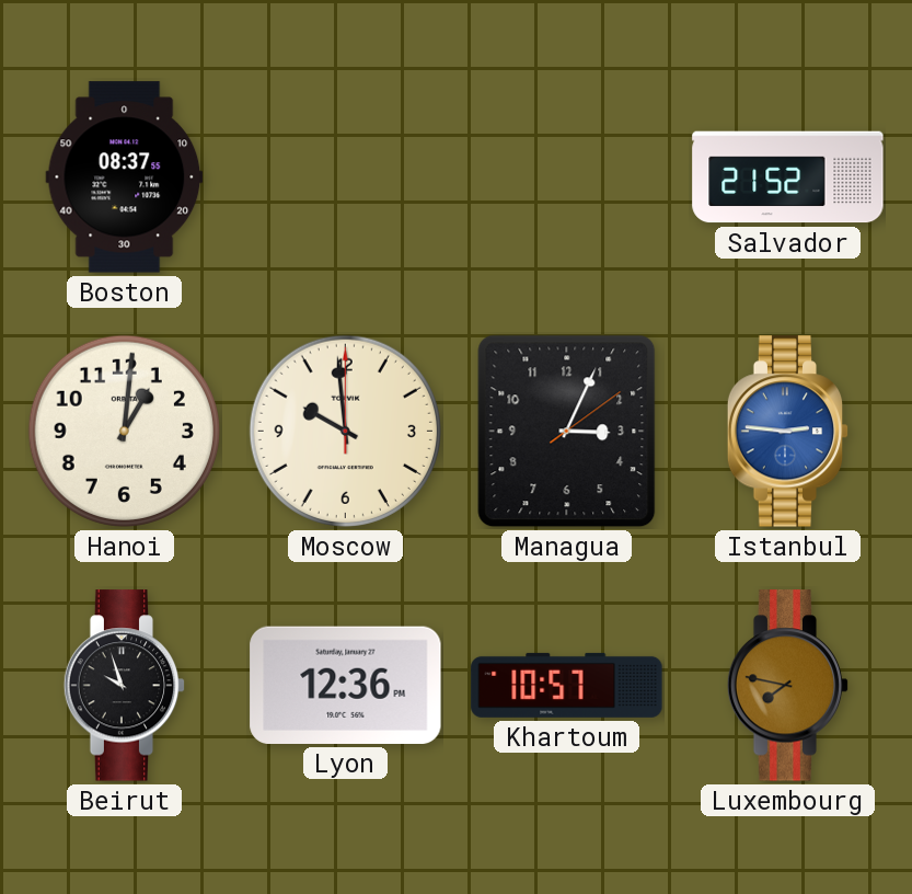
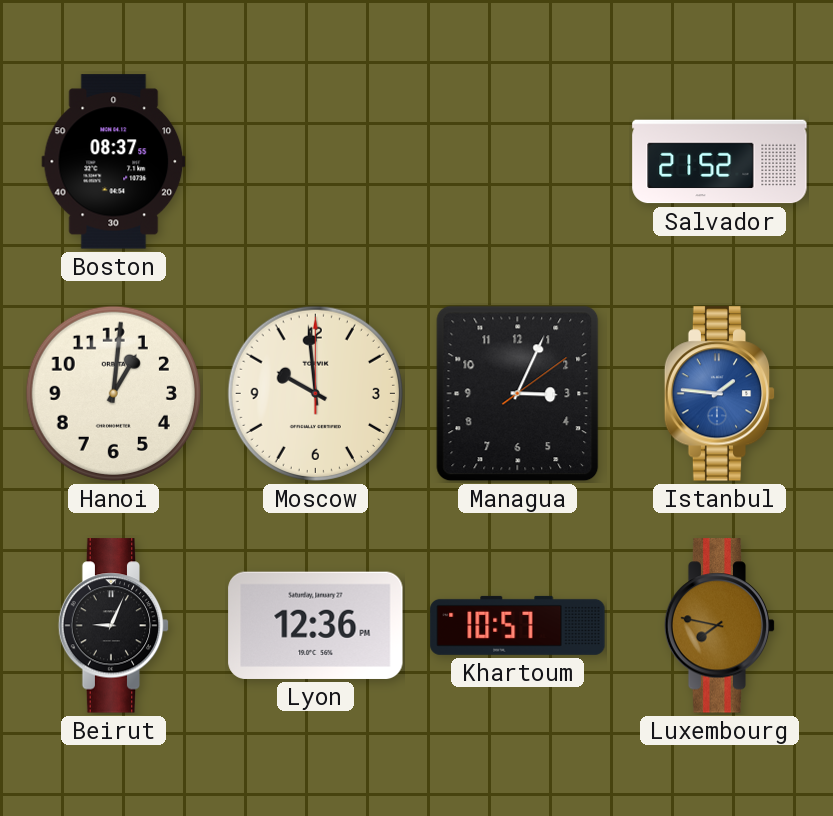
Istanbul: 2:46 -> 1:46 (720, 394)
Beirut: 9:57 -> 9:04 (114, 626)
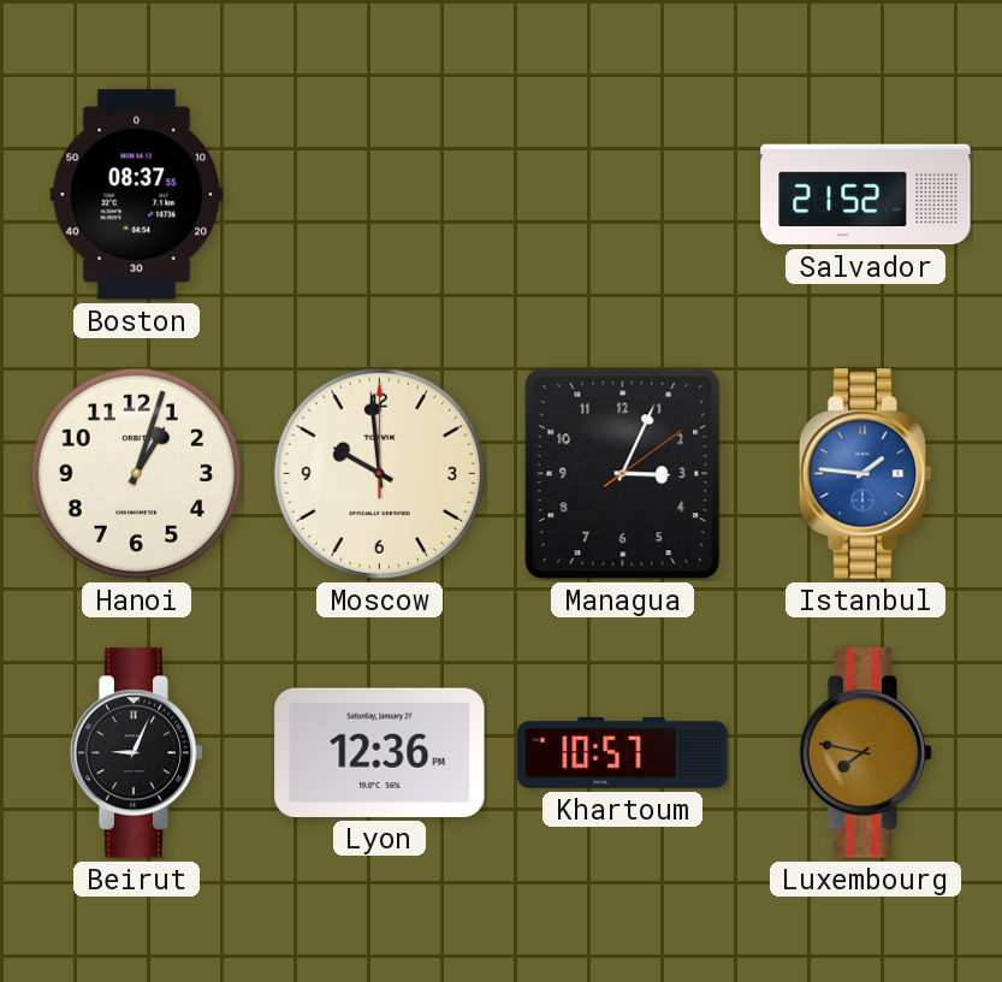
Hanoi: 1:01 -> 1:03 (136, 473)
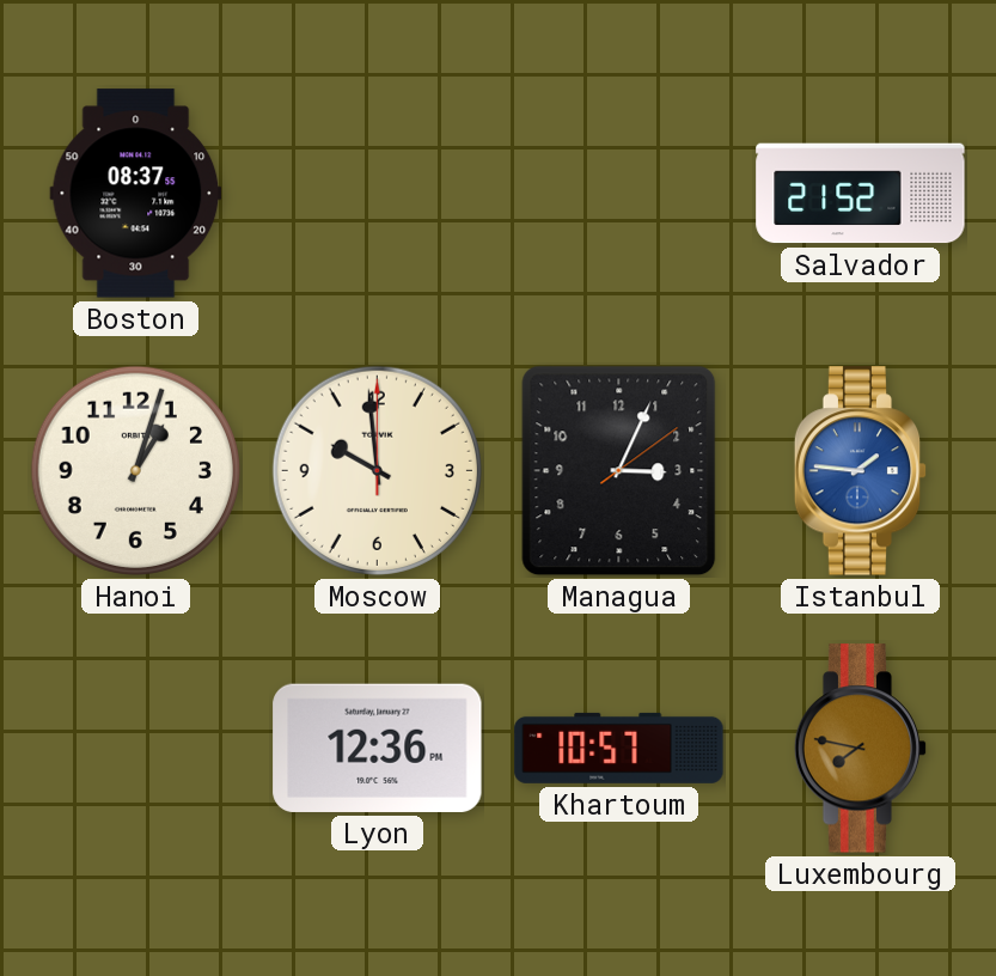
Beirut: 9:04 -> none (137, 753)
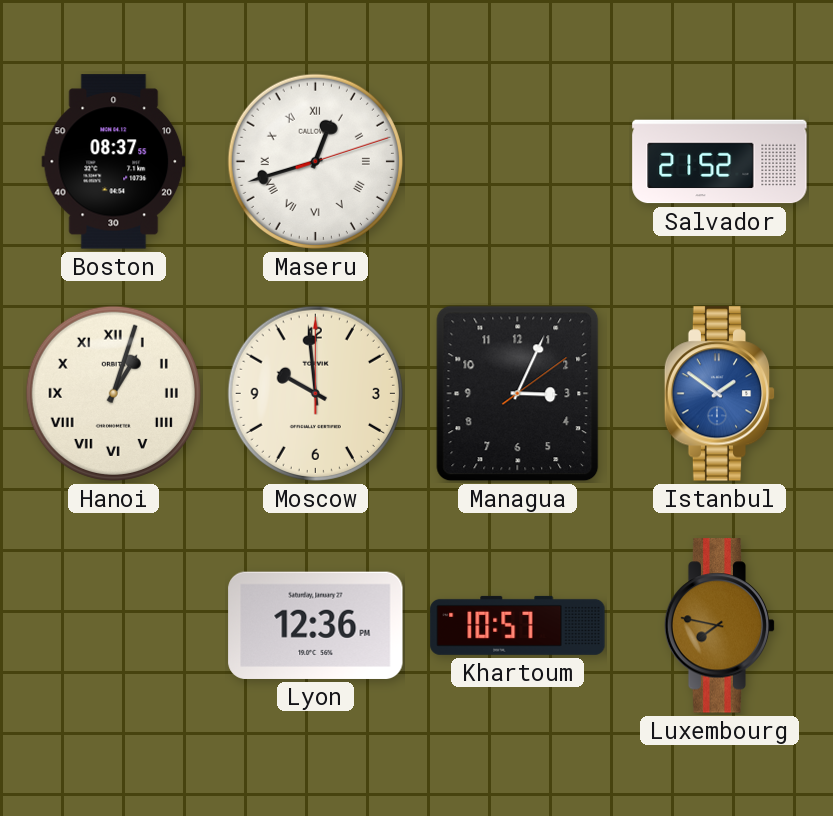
Maseru: none -> 12:42 (315, 161)
Hanoi numerals: Arabic -> Roman (113, 393)
Istanbul: 1:46 -> 1:51 (720, 394)
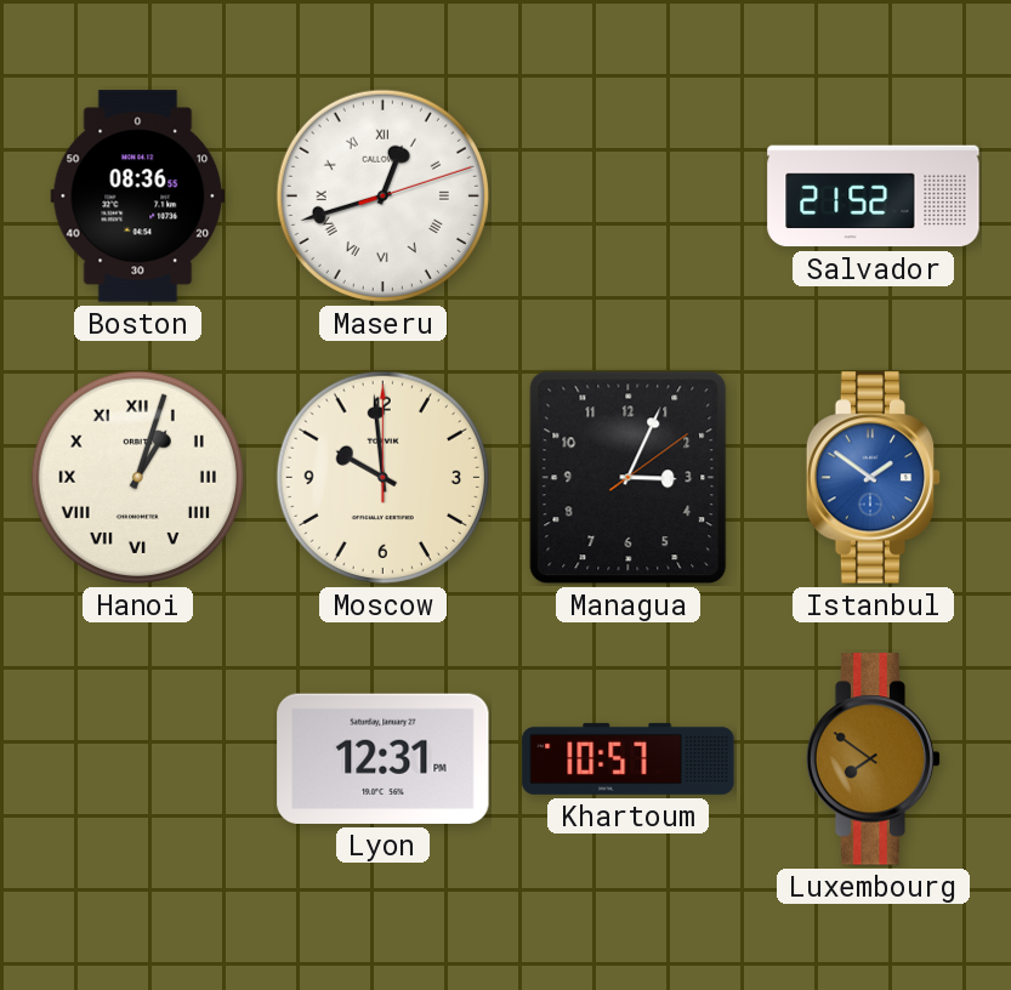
Boston: 08:37 -> 08:36 (138, 197)
Lyon: 12:36 -> 12:31 (384, 758)
Luxembourg: 7:47 -> 7:51 (874, 759)
